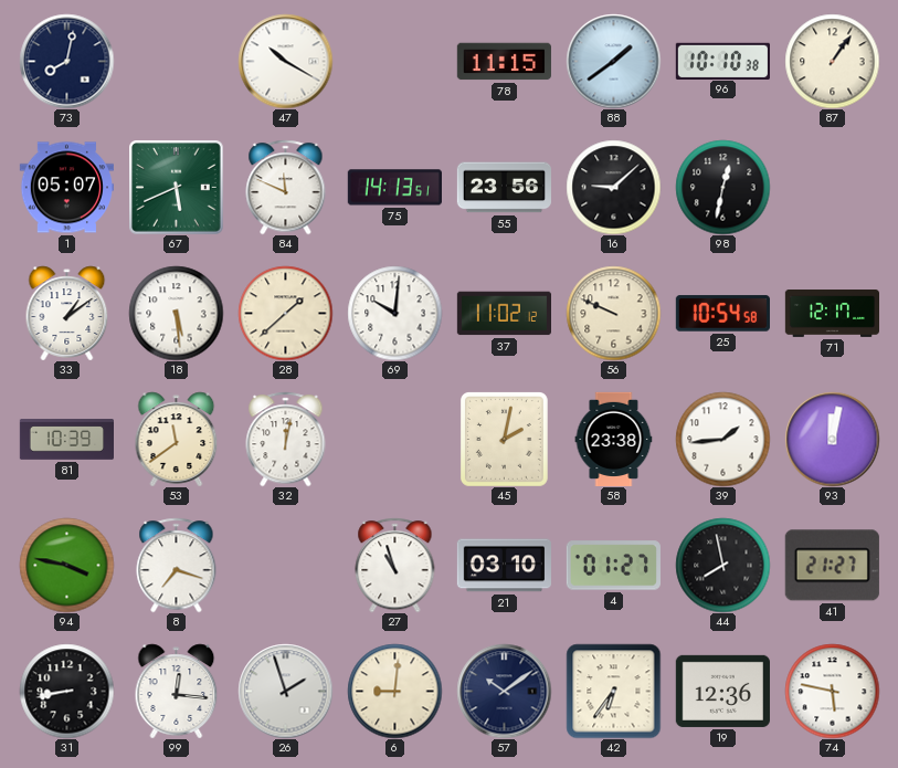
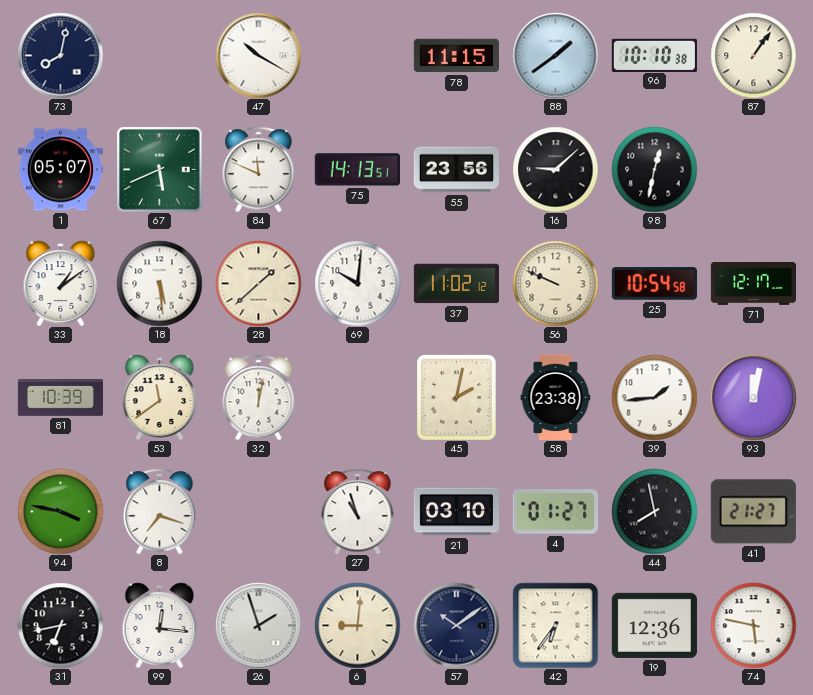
31: 8:43 -> 6:43 (60, 625)
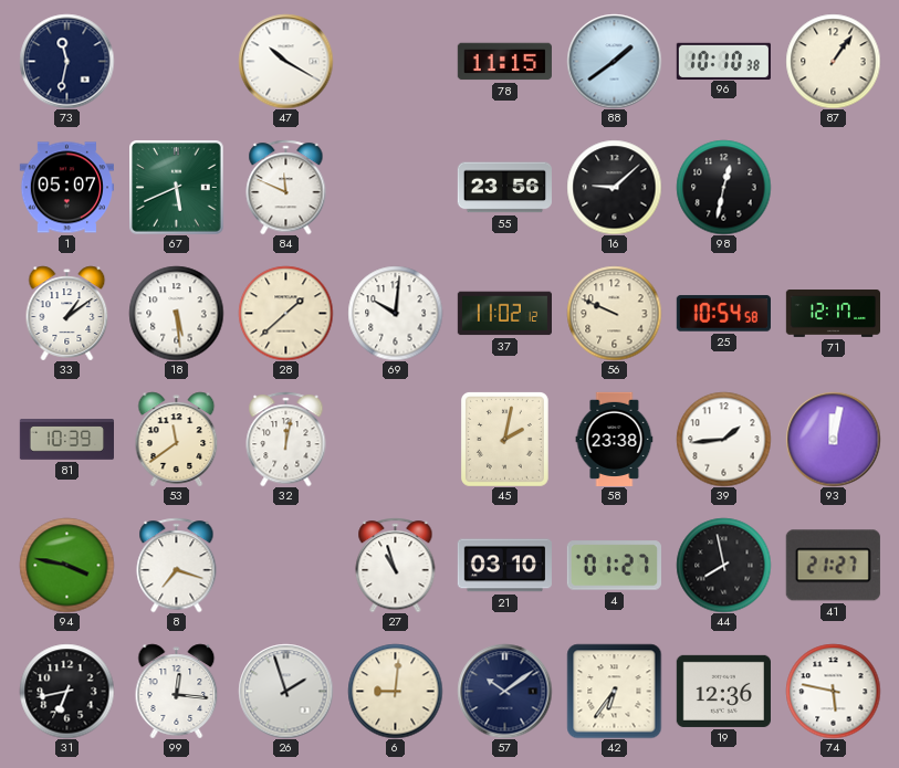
73: 8:02 -> 11:32 (66, 61)
75: 14:13 -> none (357, 170)
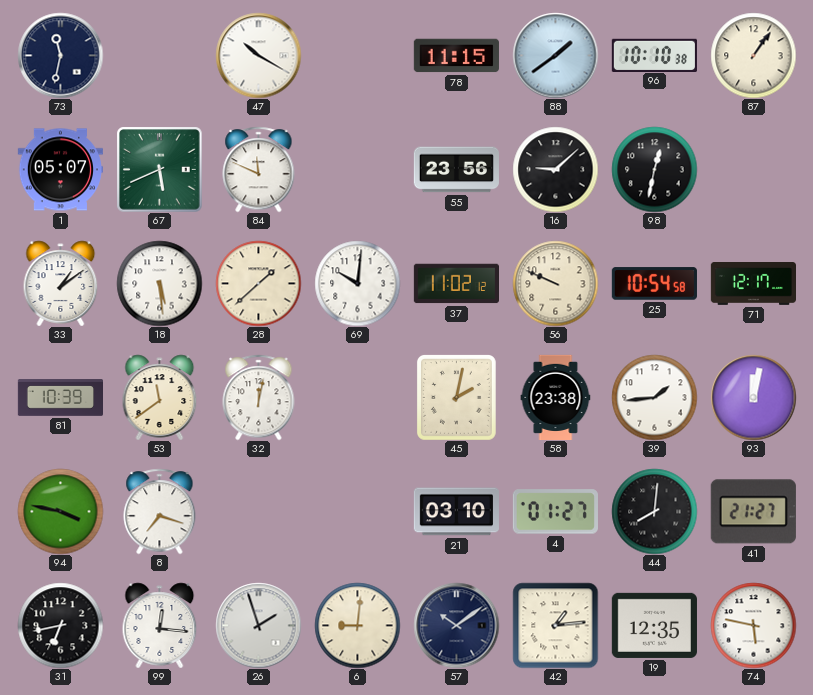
27: 10:57 -> none (396, 565)
44: 7:58 -> 8:01 (654, 511)
42: 6:36 -> 1:14 (555, 625)
19: 12:36 -> 12:35 (654, 625)
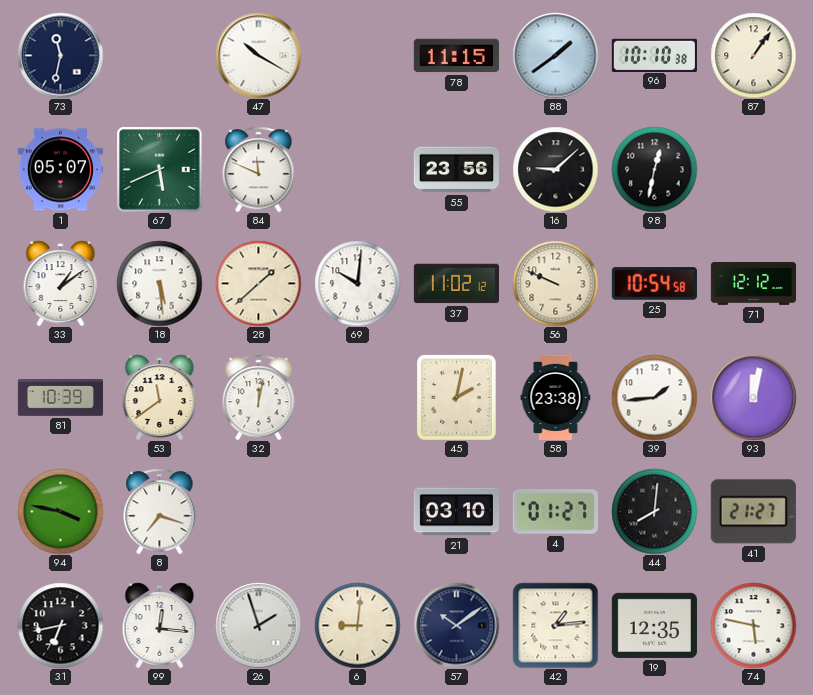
71: 12:17 -> 12:12 (753, 284)
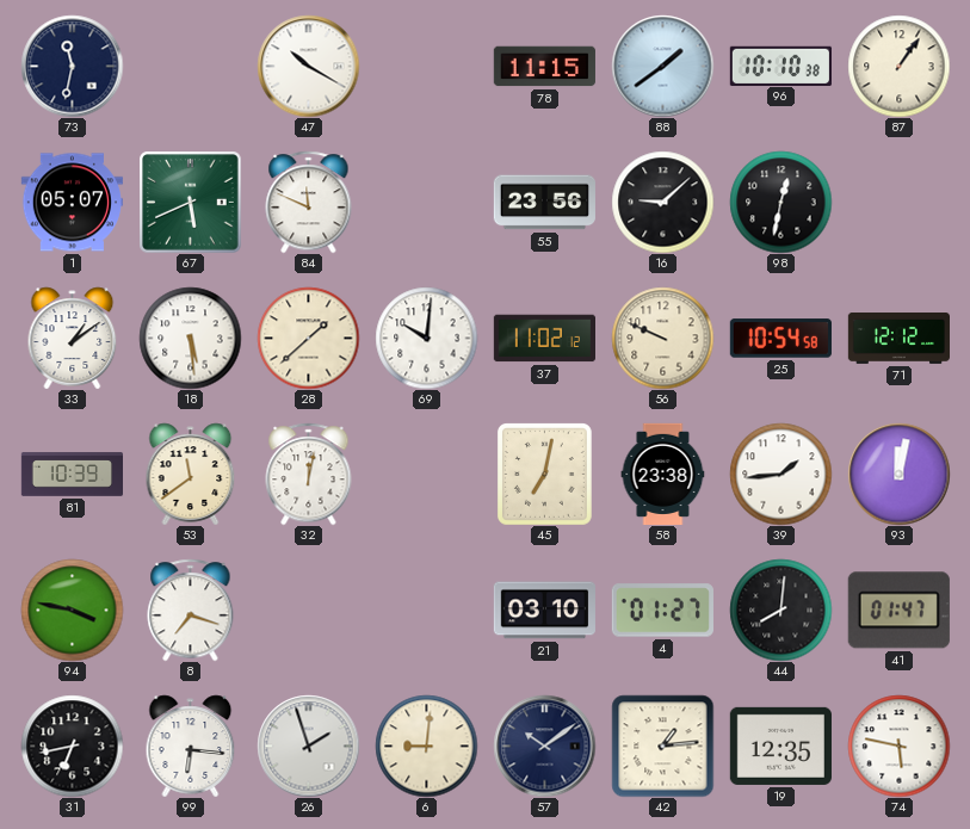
45: 2:02 -> 7:02 (544, 474)
41: 21:27 -> 01:47 (898, 611)
99: 12:16 -> 6:16 (191, 746)
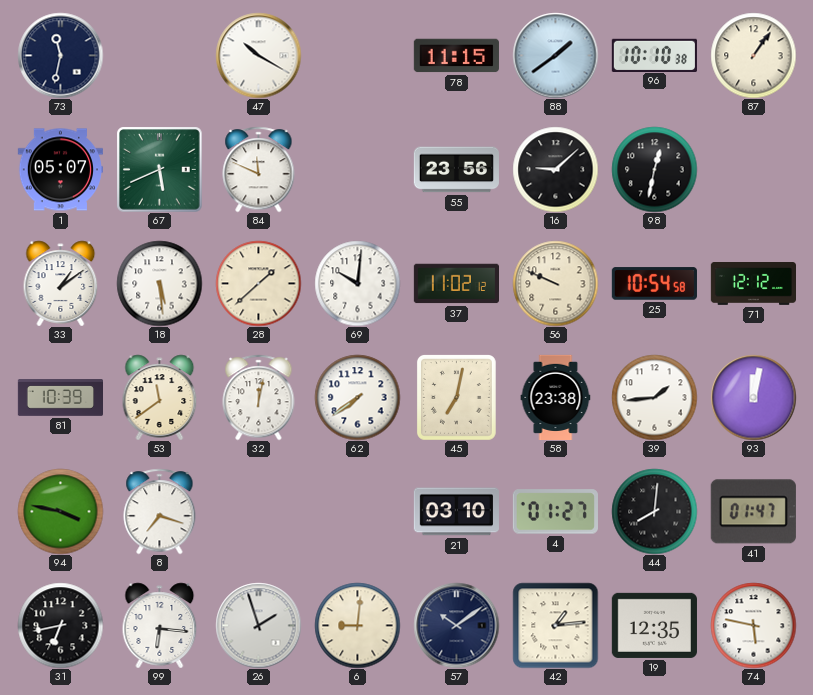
62: none -> 7:39 (357, 397)
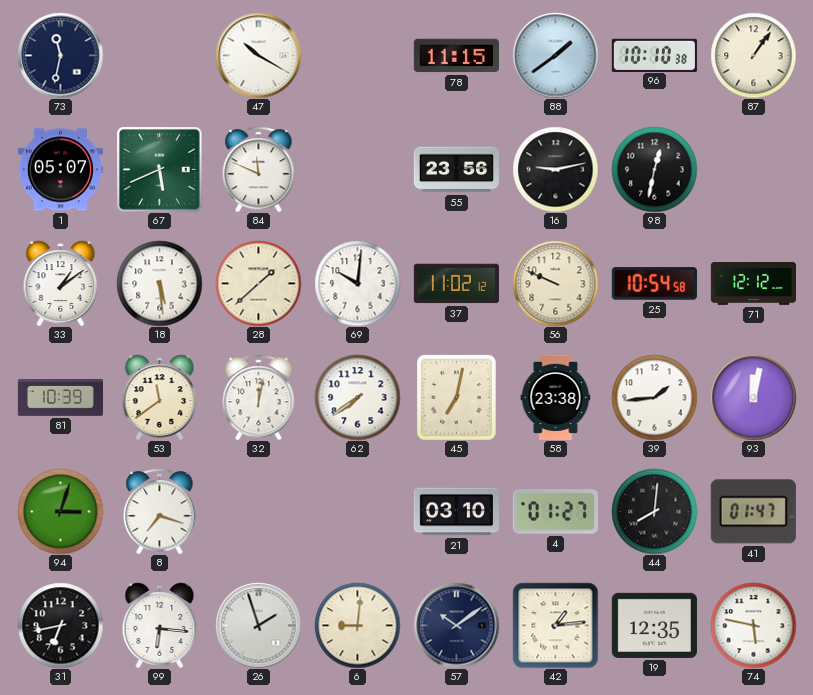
16: 9:08 -> 9:13 (555, 169)
94: 3:47 -> 3:03 (60, 511)
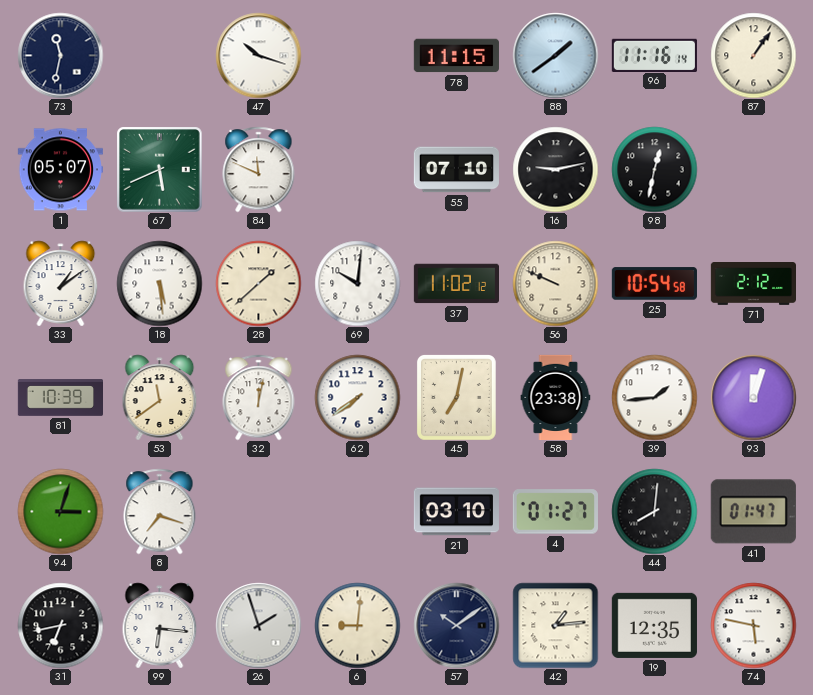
47: 10:20 -> 10:18 (258, 55)
96: 10:10 -> 11:16 (654, 55)
55: 23:56 -> 07:10 (456, 170)
71: 12:12 -> 2:12 (753, 284)
93: 12:02 -> 12:03 (753, 397)
